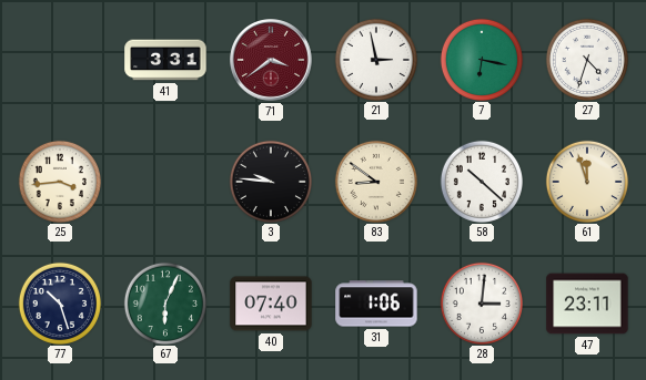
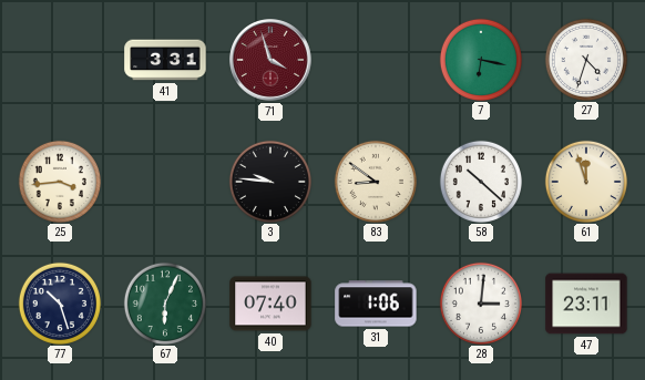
71: 3:39 -> 3:57 (270, 60)
21: 2:58 -> none (375, 59)
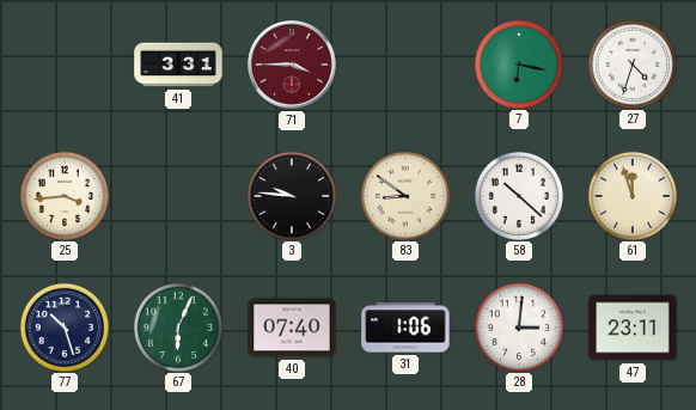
71: 3:57 -> 3:45 (292, 65)
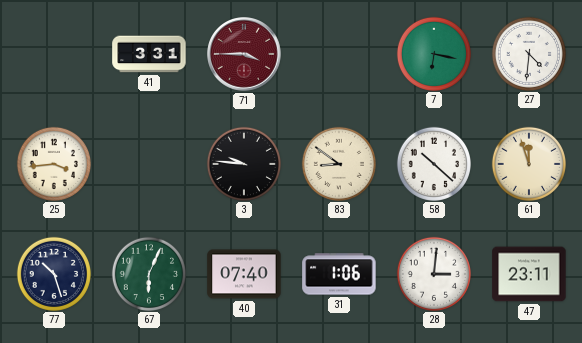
27: 4:33 -> 4:31 (528, 53)
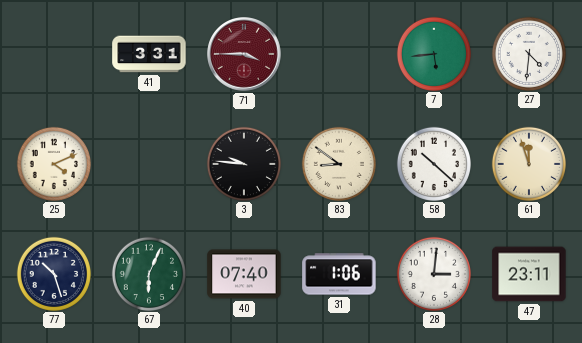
7: 6:17 -> 5:44 (433, 53)
25: 3:44 -> 4:11 (53, 163)
